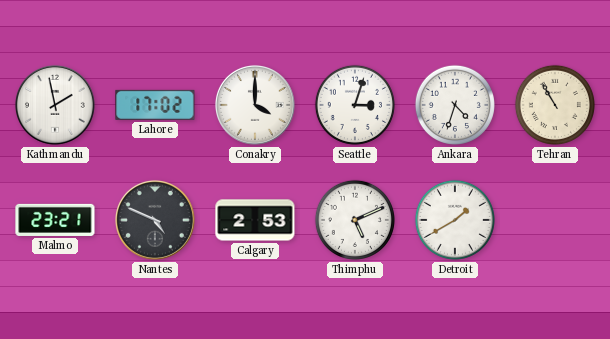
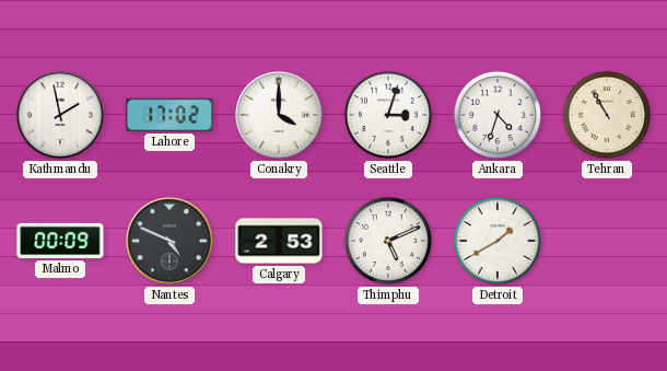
Malmo: 23:21 -> 00:09 (60, 241)
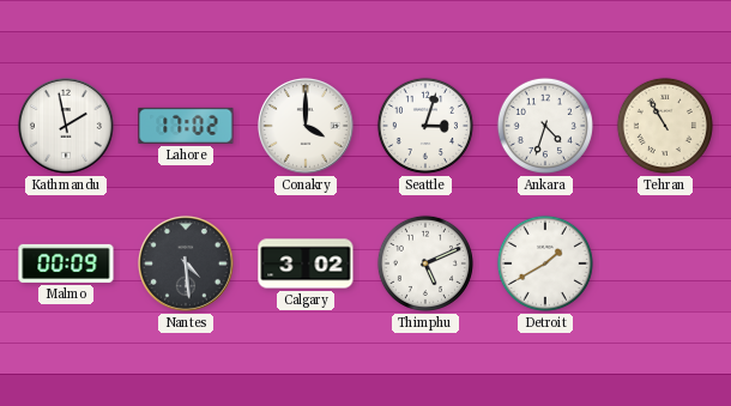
Nantes: 4:49 -> 4:29 (186, 263)
Calgary: 2:53 -> 3:02 (306, 263)
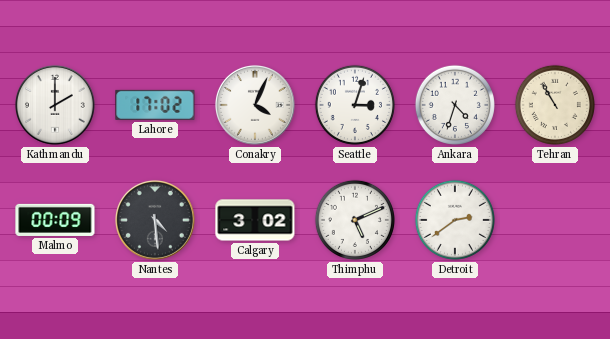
Kathmandu: 1:58 -> 2:00 (55, 105)
Conakry: 4:00 -> 4:04 (255, 105)
Detroit: 1:40 -> 2:39 (455, 220)
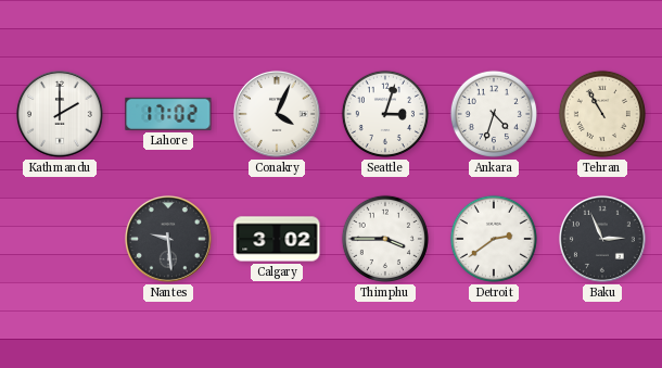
Malmo: 00:09 -> none (55, 220)
Nantes: 4:29 -> 9:29 (168, 239)
Thimphu: 5:11 -> 3:45 (385, 239)
Baku: none -> 2:56 (602, 239)
